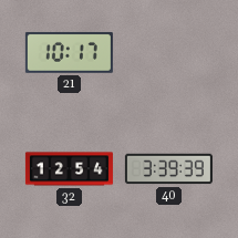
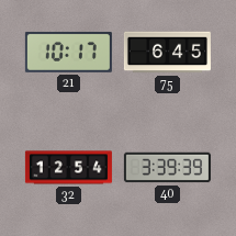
75: none -> 6:45 (167, 53)
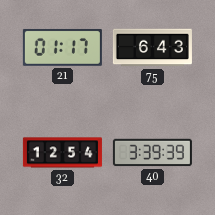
21: 10:17 -> 01:17 (62, 47)
75: 6:45 -> 6:43 (152, 48)
